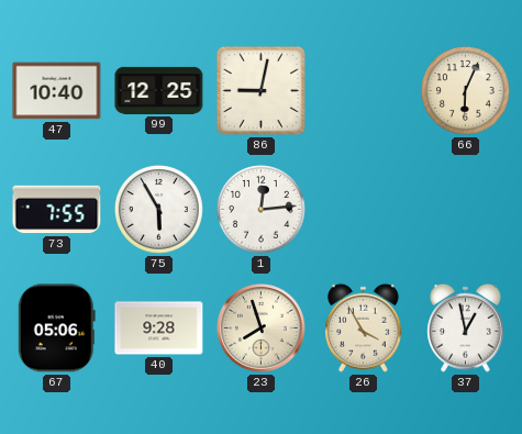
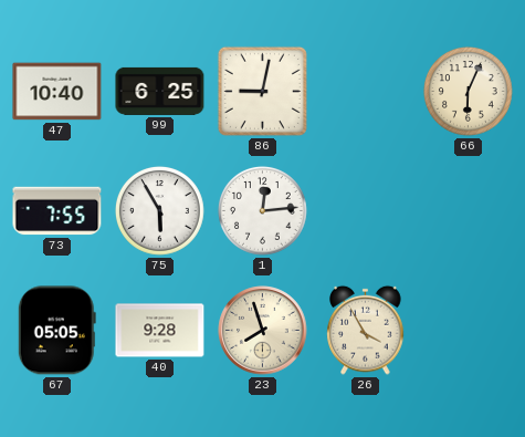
99: 12:25 -> 6:25 (160, 91)
67: 05:06 -> 05:05 (56, 331)
37: 12:58 -> none (466, 327)
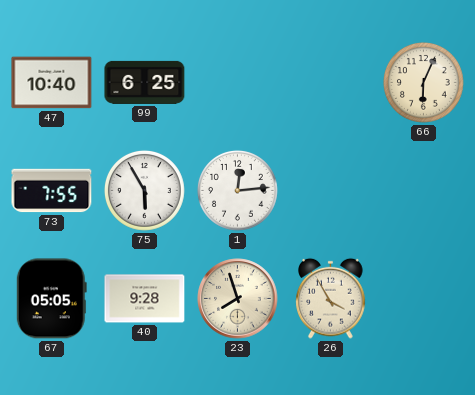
86: 9:02 -> none (262, 91)
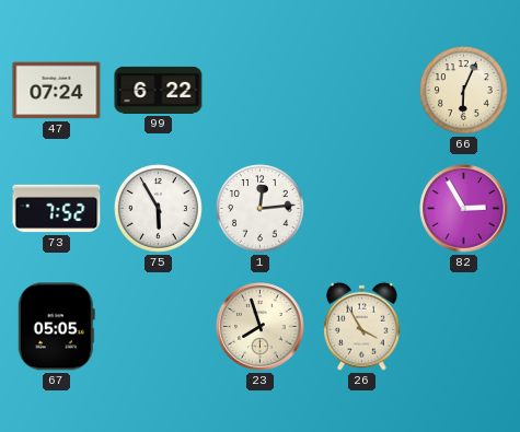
47: 10:40 -> 07:24 (57, 91)
99: 6:25 -> 6:22 (159, 90)
73: 7:55 -> 7:52 (57, 209)
82: none -> 2:55 (464, 209)
40: 9:28 -> none (145, 299)
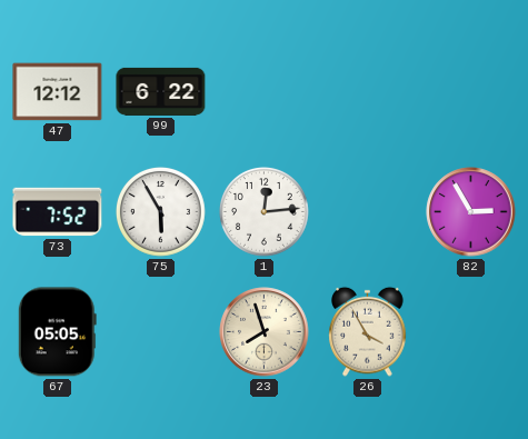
47: 07:24 -> 12:12 (58, 92)
66: 6:04 -> none (463, 90)
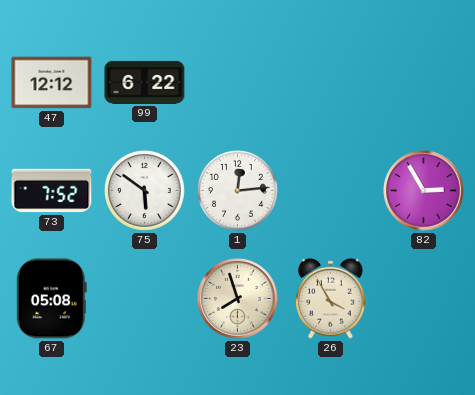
75: 5:55 -> 5:51 (144, 190)
67: 05:05 -> 05:08 (51, 299)
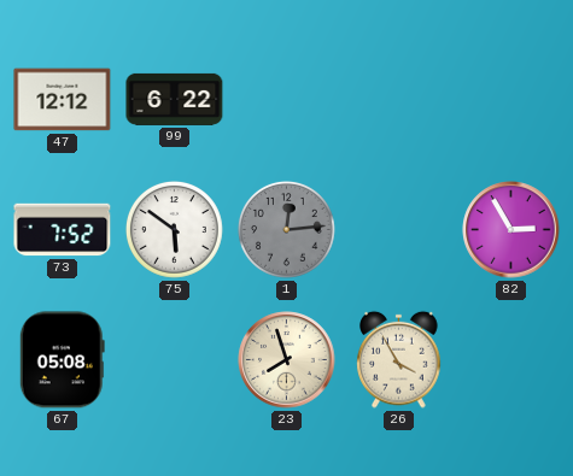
1 dial: white -> grey (286, 229)
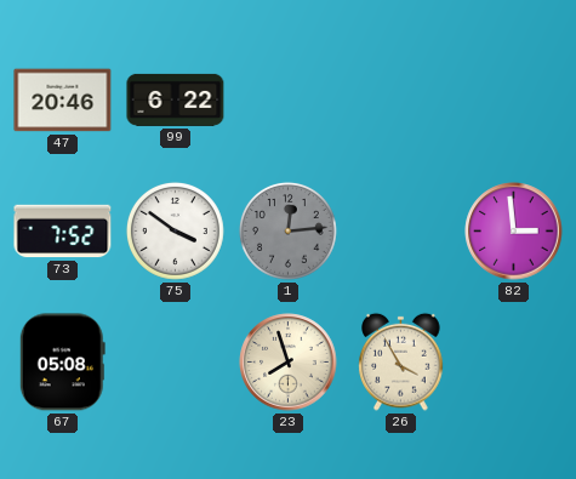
47: 12:12 -> 20:46 (63, 101)
75: 5:51 -> 3:51 (175, 230)
82: 2:55 -> 2:59 (514, 232)
